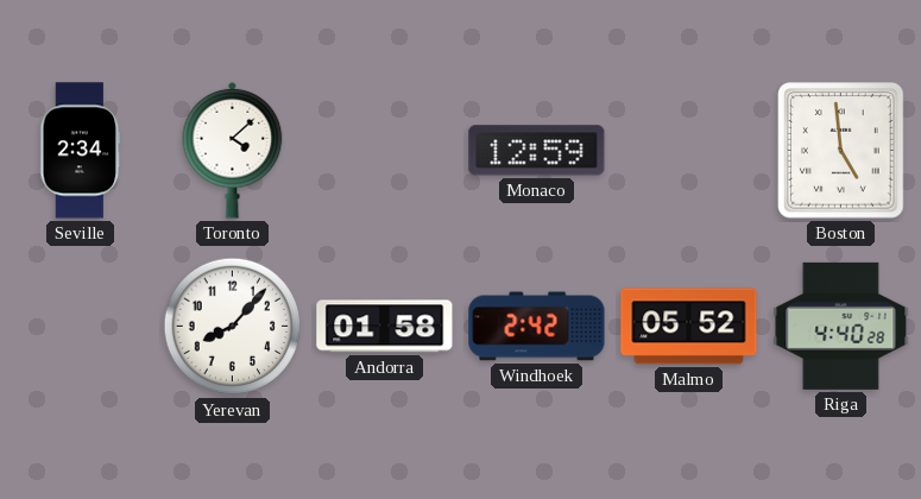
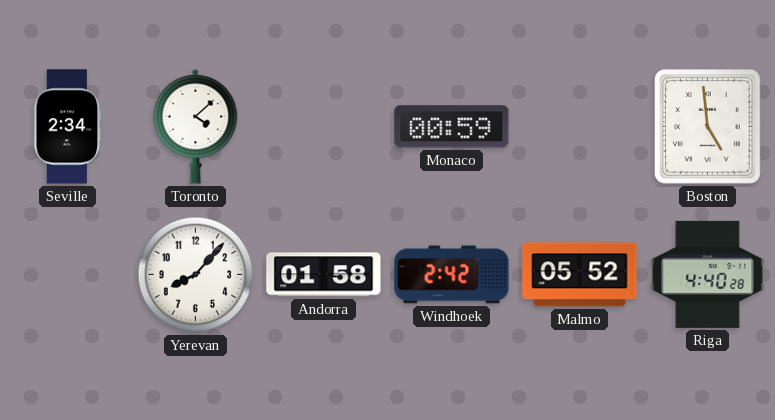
Monaco: 12:59 -> 00:59 (452, 127)
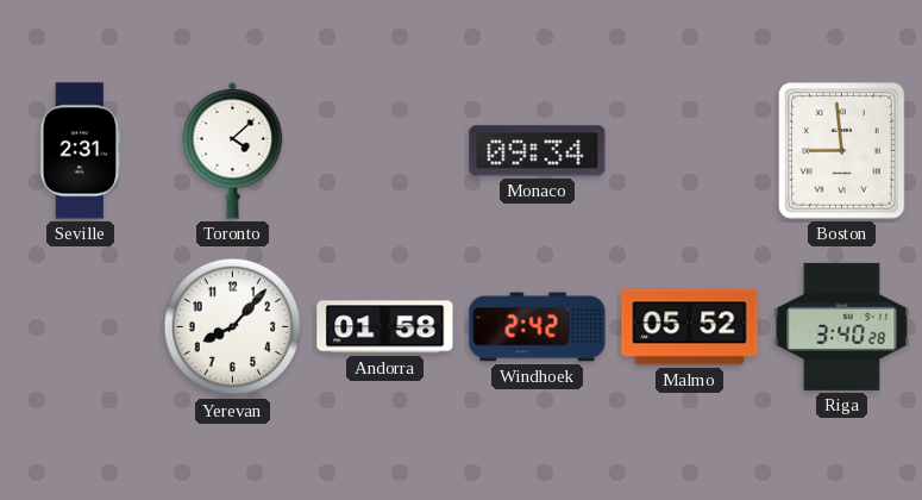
Seville: 2:34 -> 2:31 (81, 151)
Monaco: 00:59 -> 09:34 (538, 151)
Boston: 4:59 -> 8:59 (842, 151)
Riga: 4:40 -> 3:40 (842, 326)
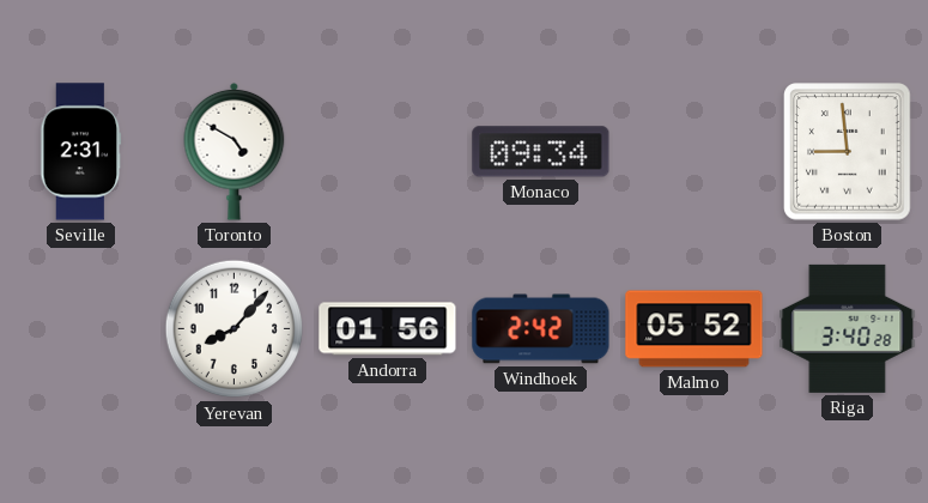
Toronto: 4:08 -> 4:50 (235, 151)
Andorra: 01:58 -> 01:56 (388, 329)
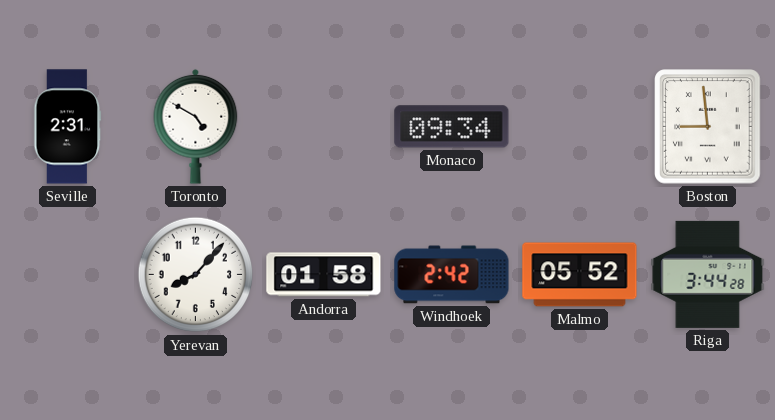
Andorra: 01:56 -> 01:58 (324, 275)
Riga: 3:40 -> 3:44 (708, 274)
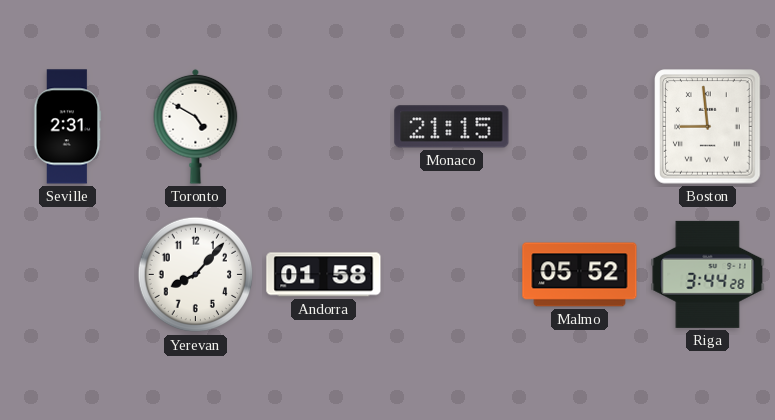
Monaco: 09:34 -> 21:15 (452, 127)
Windhoek: 2:42 -> none (452, 275)
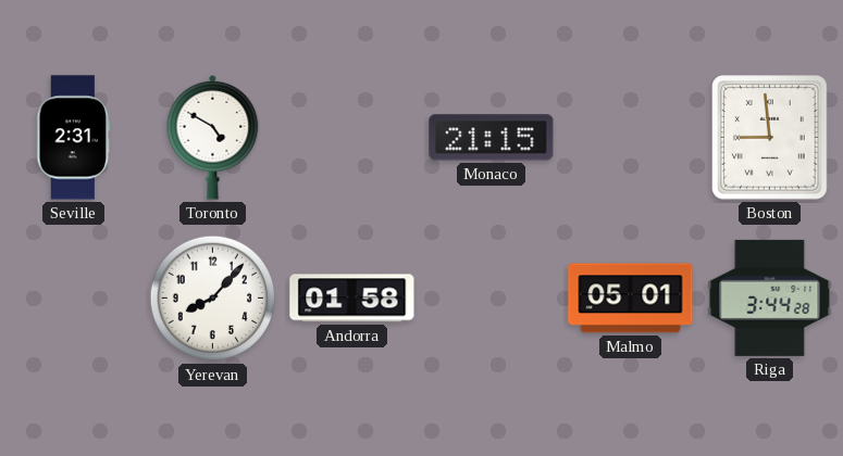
Malmo: 05:52 -> 05:01 (631, 299)
